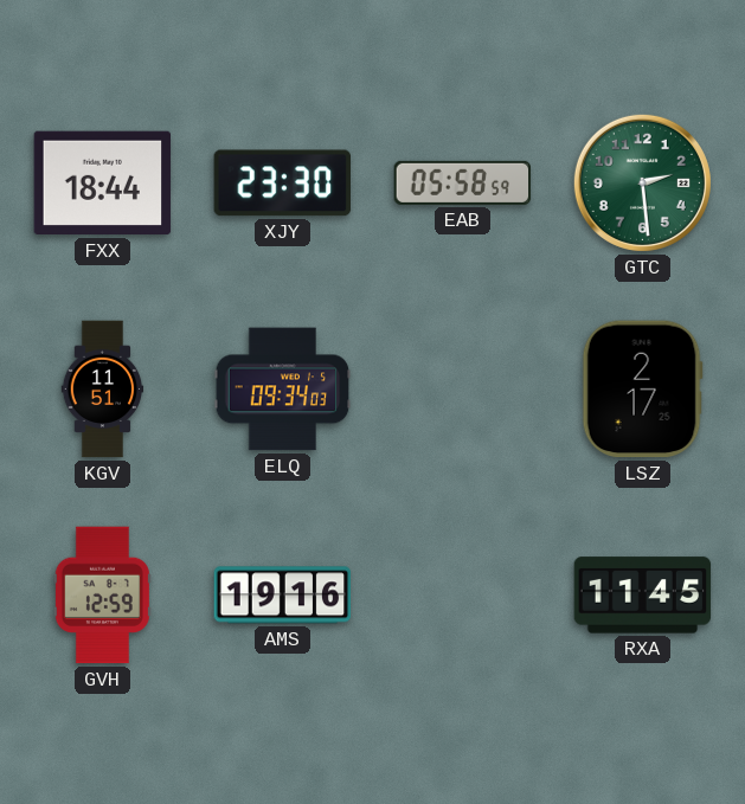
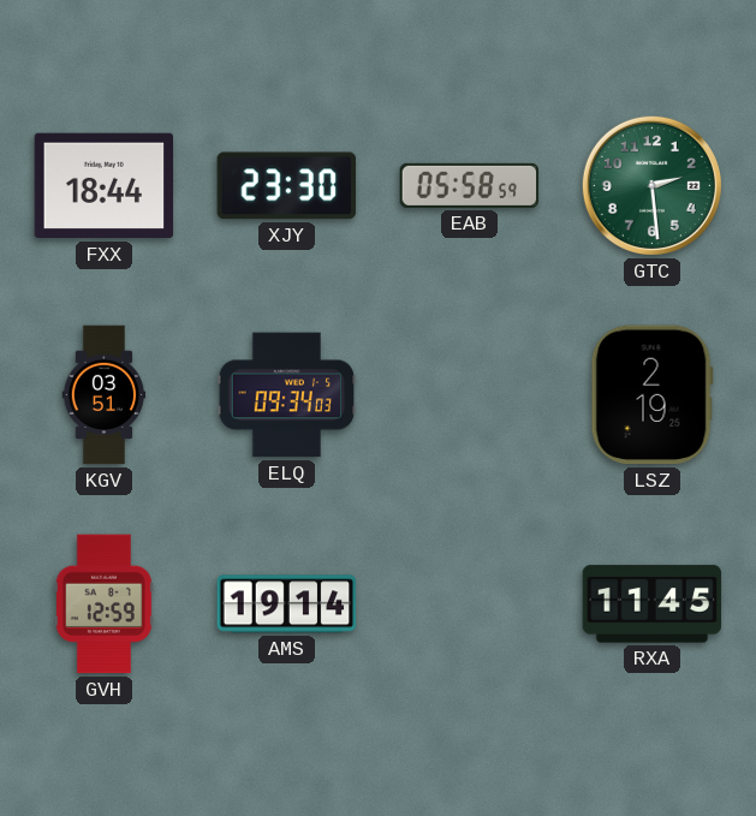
KGV: 11:51 -> 03:51 (105, 395)
LSZ: 2:17 -> 2:19 (651, 395)
AMS: 19:16 -> 19:14 (287, 604)
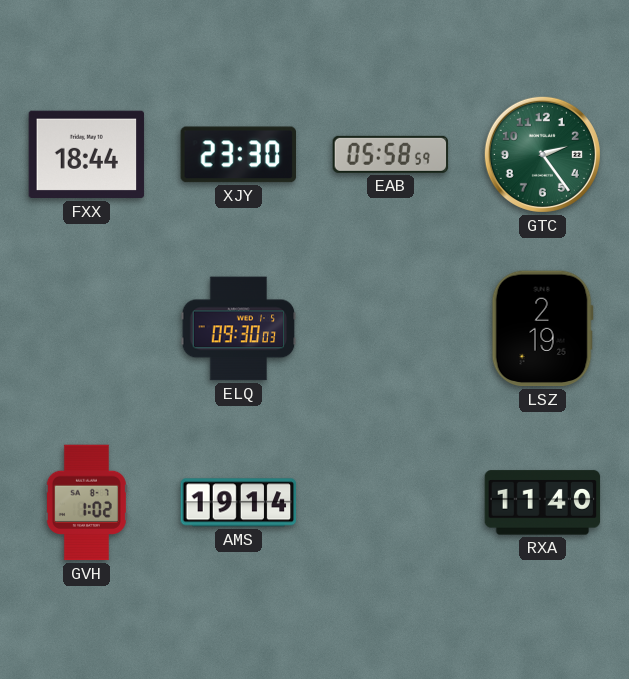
GTC: 2:29 -> 2:24 (542, 154)
KGV: 03:51 -> none (105, 395)
ELQ: 09:34 -> 09:30 (239, 329)
GVH: 12:59 -> 1:02 (86, 503)
RXA: 11:45 -> 11:40 (543, 503)
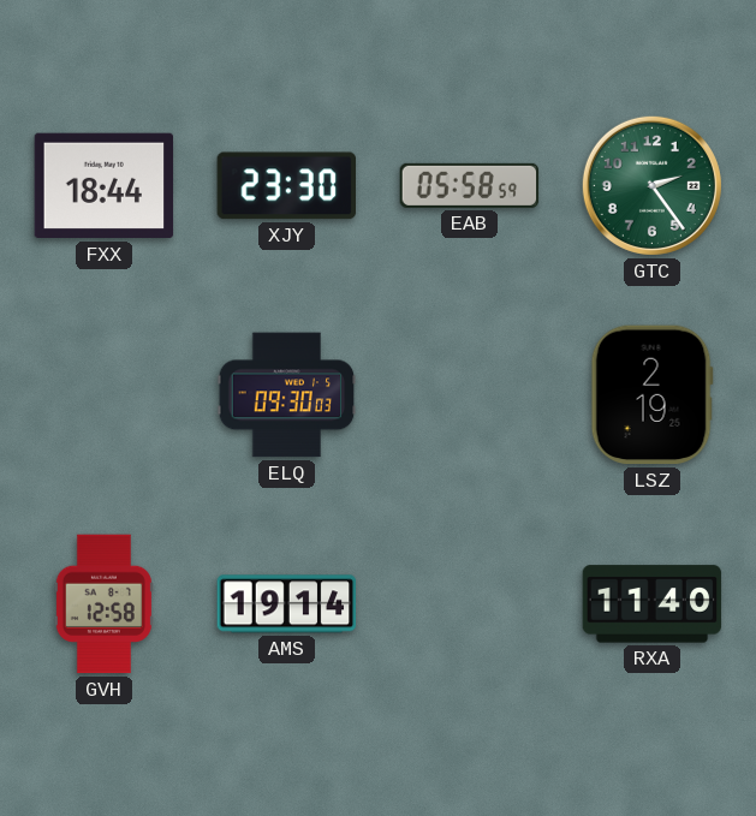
GVH: 1:02 -> 12:58 (103, 604)
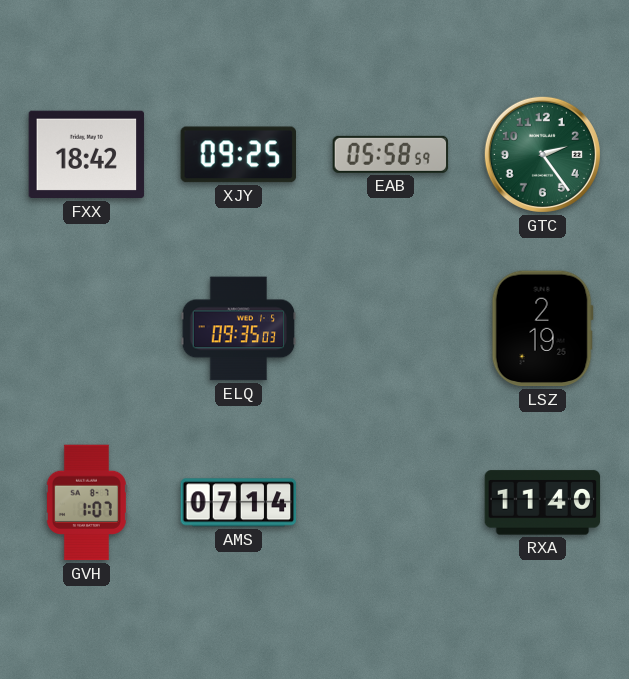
FXX: 18:44 -> 18:42 (87, 155)
XJY: 23:30 -> 09:25 (238, 155)
ELQ: 09:30 -> 09:35 (239, 329)
GVH: 12:58 -> 1:07 (86, 503)
AMS: 19:14 -> 07:14 (239, 503)
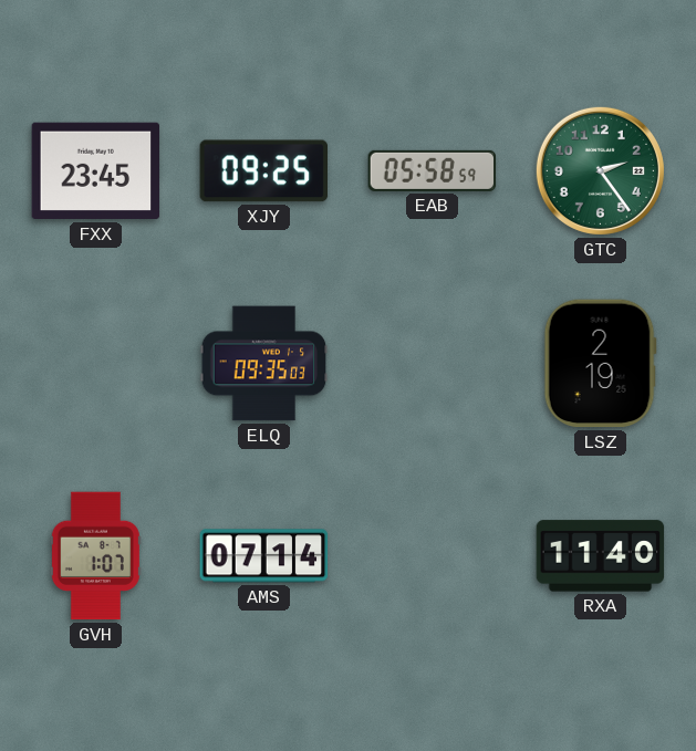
FXX: 18:42 -> 23:45 (96, 171)
